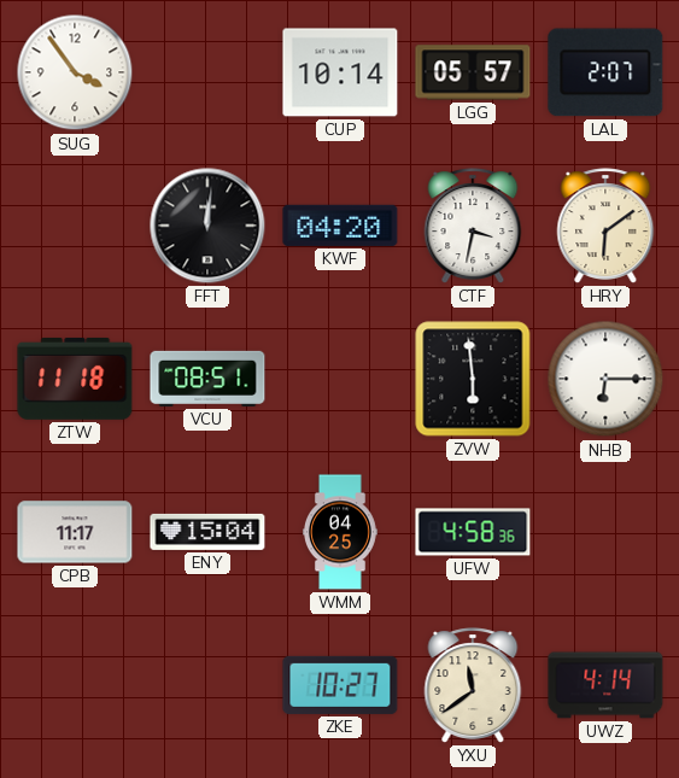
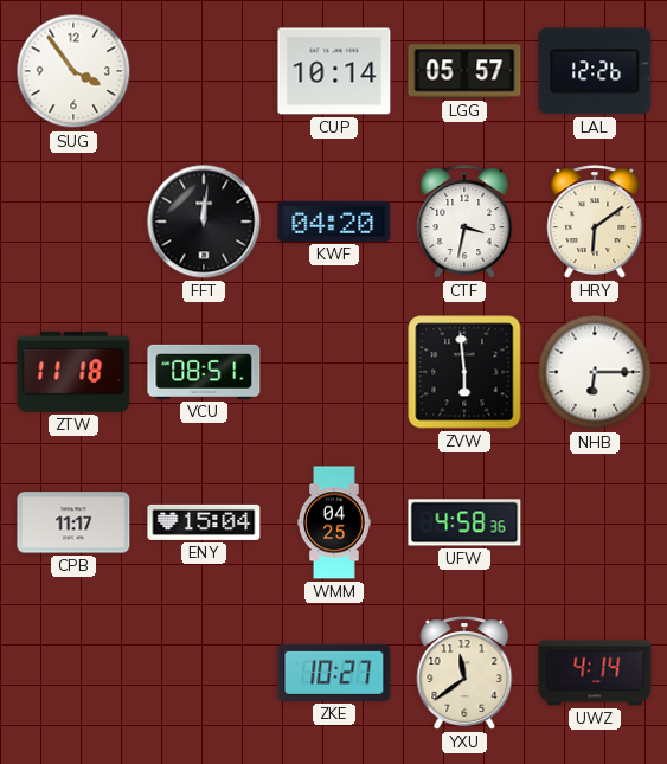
LAL: 2:07 -> 12:26 (595, 71)
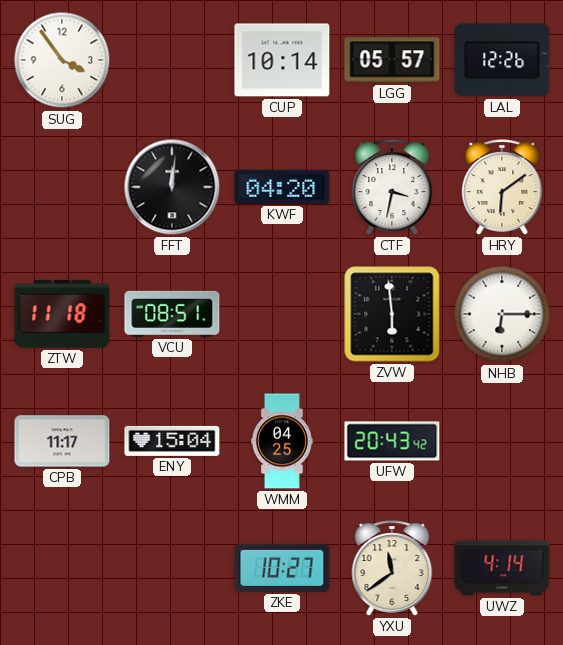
UFW: 4:58 -> 20:43 (392, 441)
